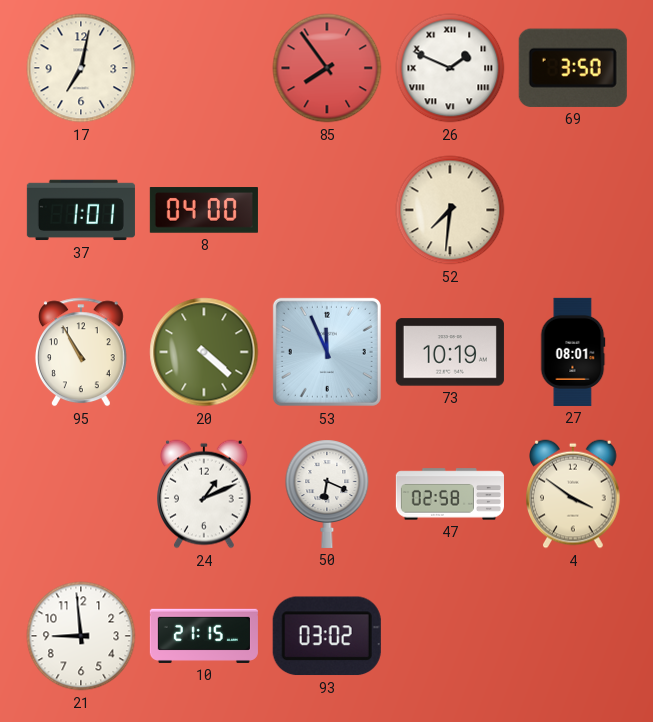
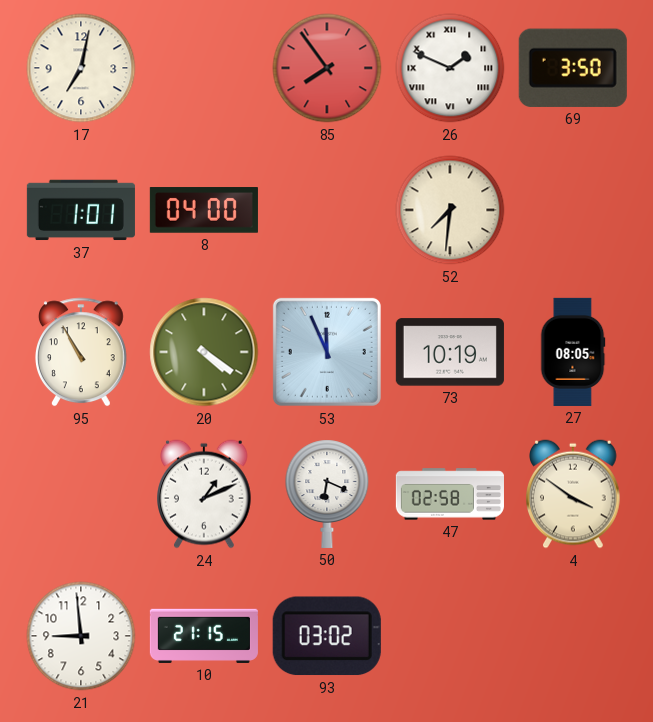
20: 4:22 -> 4:21 (204, 352)
27: 08:01 -> 08:05 (573, 352)
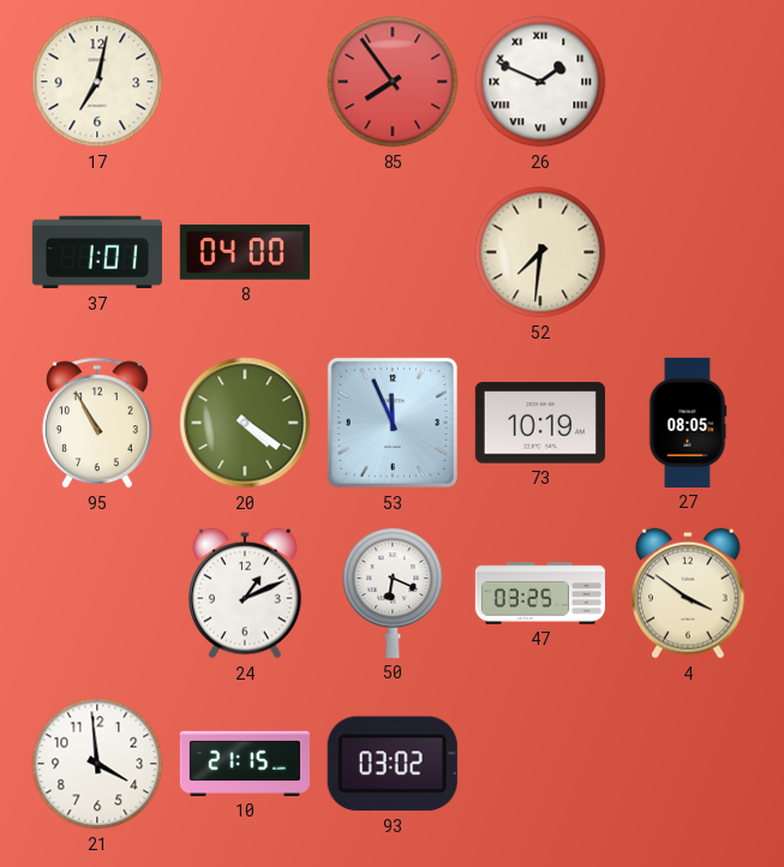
69: 3:50 -> none (573, 68)
47: 02:58 -> 03:25 (540, 593)
21: 8:59 -> 3:59 (97, 764)
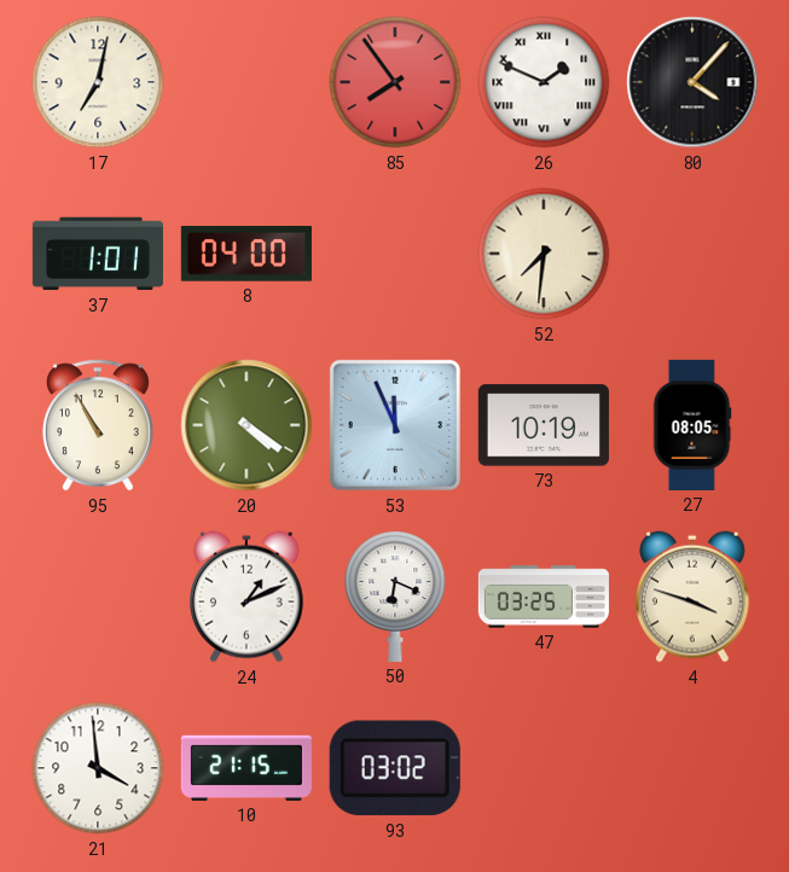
80: none -> 4:07 (692, 82)
4: 3:51 -> 3:48 (694, 597)
